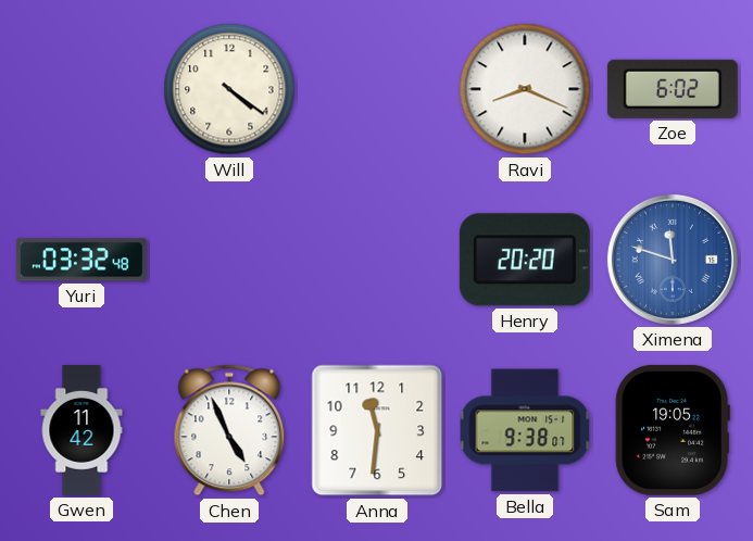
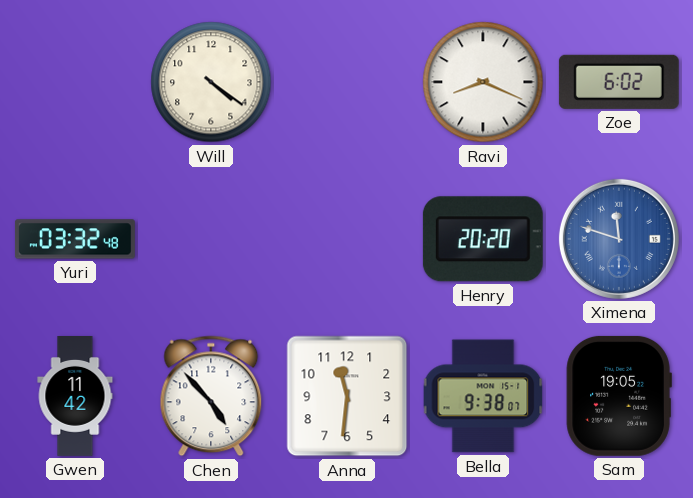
Chen: 4:56 -> 4:53 (211, 396)
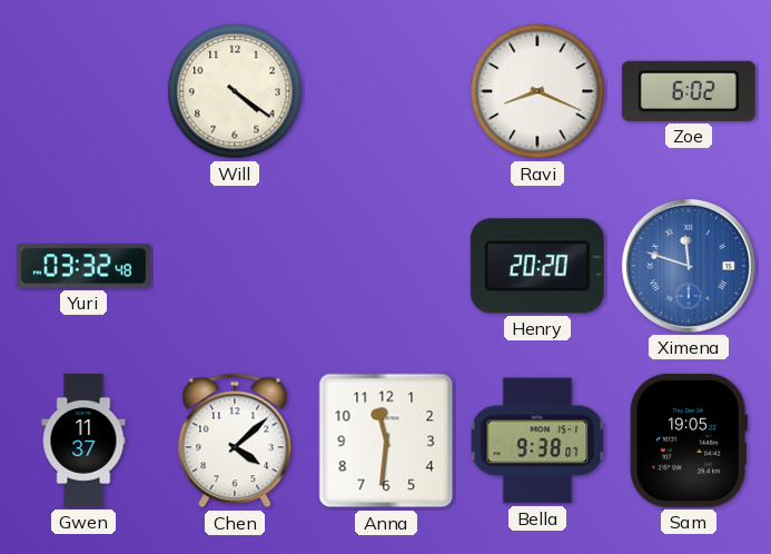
Gwen: 11:42 -> 11:37 (83, 442)
Chen: 4:53 -> 4:08 (235, 441)
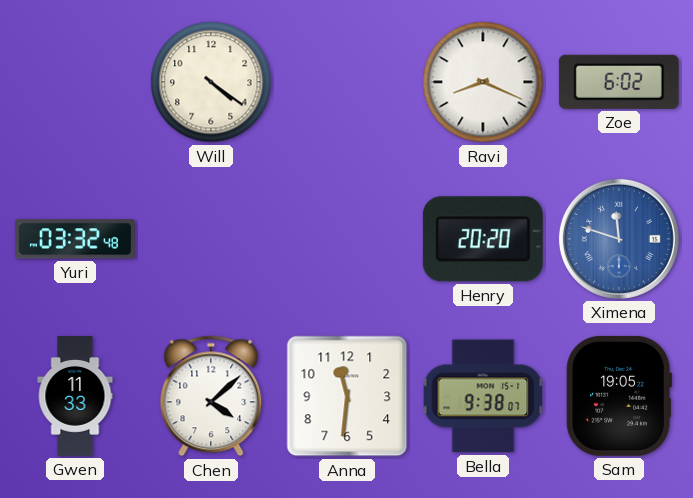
Gwen: 11:37 -> 11:33 (75, 397)
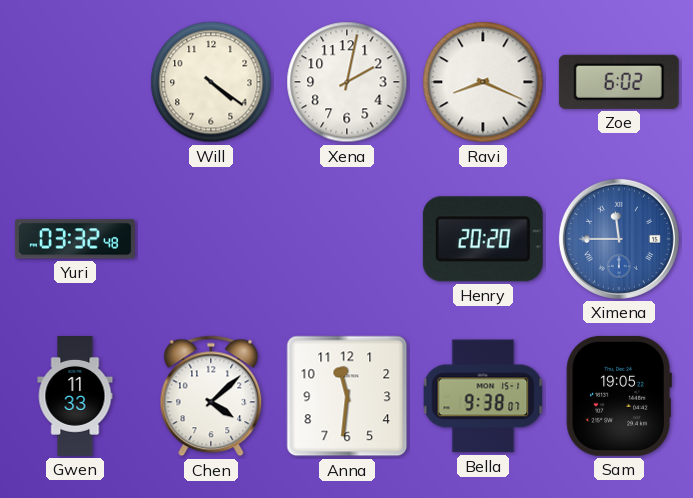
Xena: none -> 2:02 (347, 82)
Ximena: 11:48 -> 11:45 (619, 239)
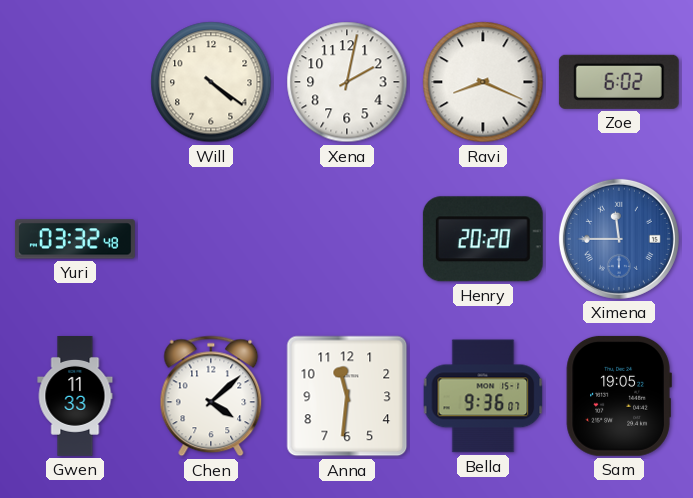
Bella: 9:38 -> 9:36 (483, 396)
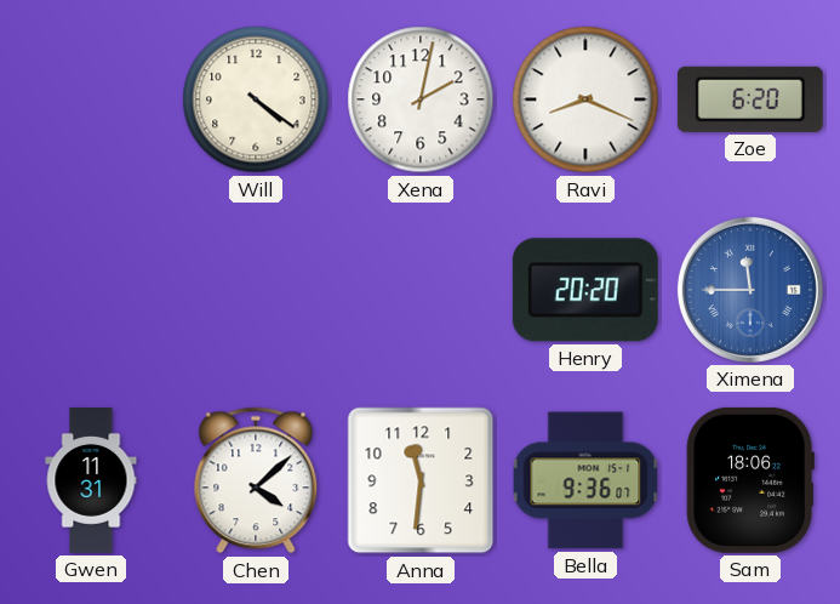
Zoe: 6:02 -> 6:20 (750, 99)
Yuri: 03:32 -> none (75, 239)
Gwen: 11:33 -> 11:31 (91, 482)
Sam: 19:05 -> 18:06 (750, 480)
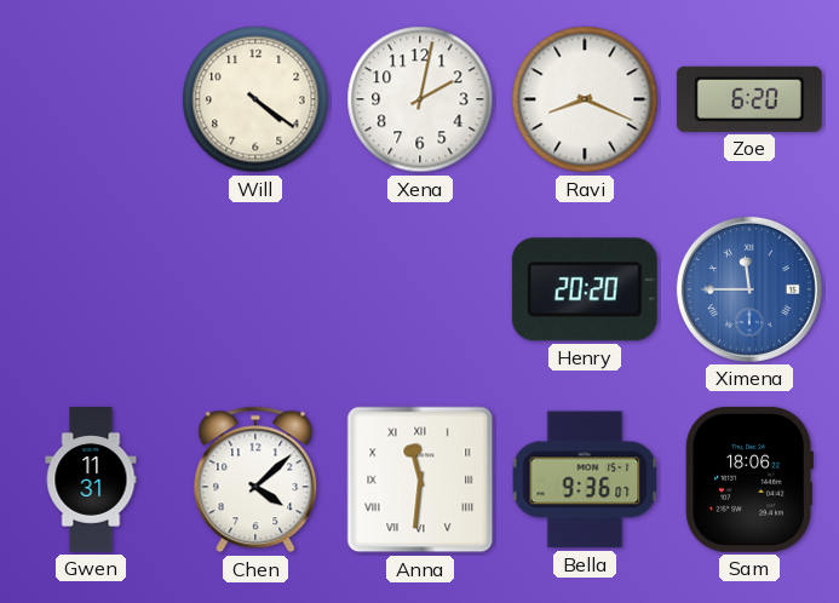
Anna numerals: Arabic -> Roman (420, 479)
